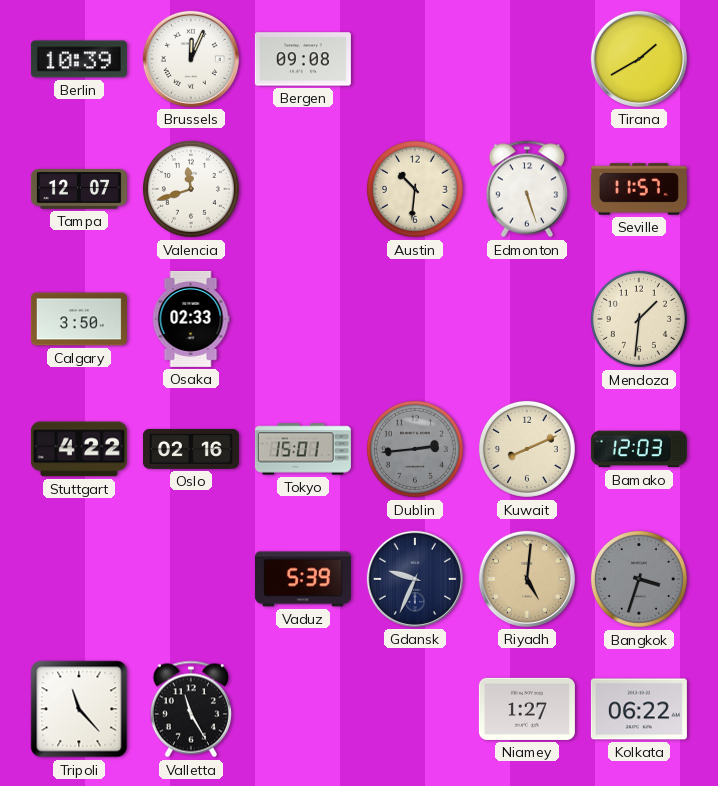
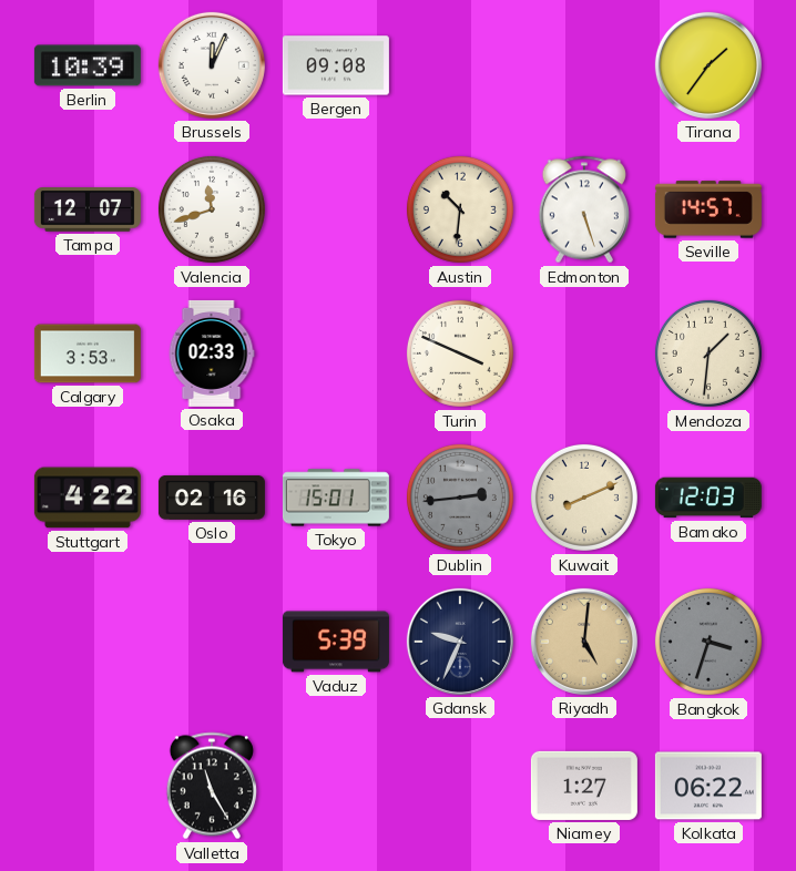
Tirana: 1:40 -> 1:36 (708, 65)
Seville: 11:57 -> 14:57 (708, 209)
Calgary: 3:50 -> 3:53 (88, 353)
Turin: none -> 3:49 (460, 353)
Tripoli: 11:23 -> none (79, 709)
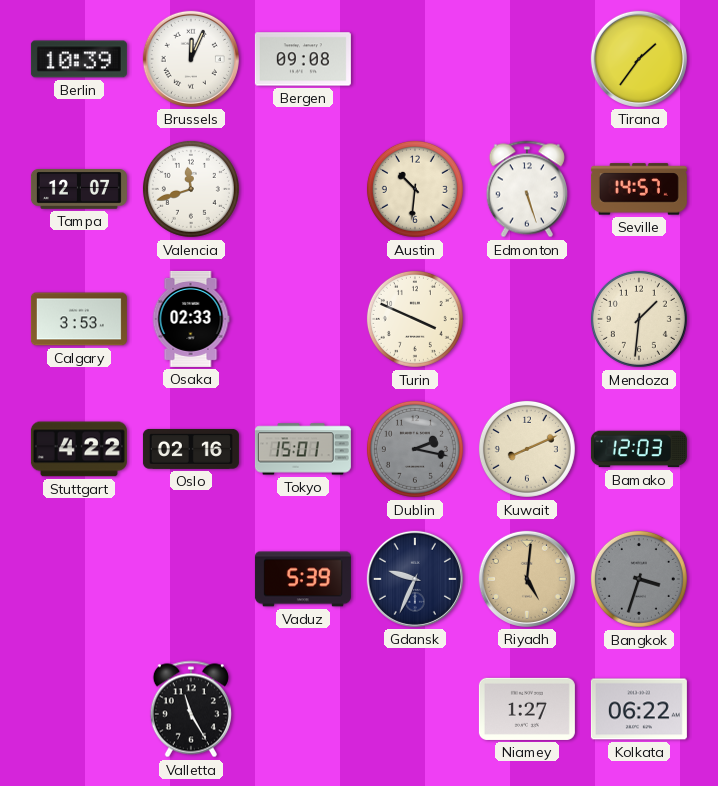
Dublin: 2:44 -> 2:17 (415, 449)
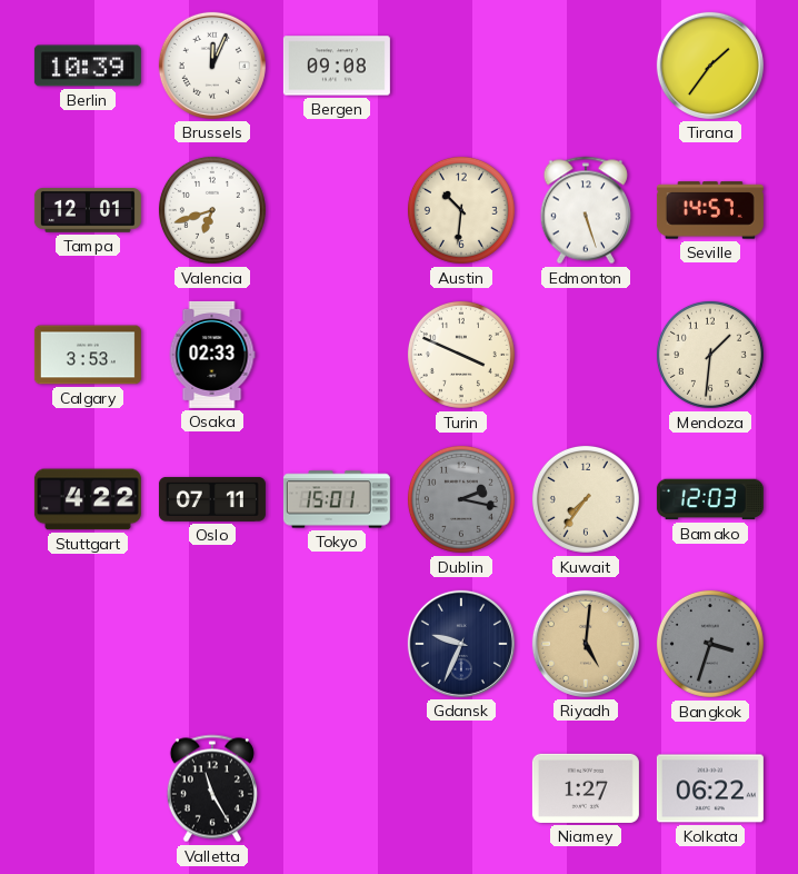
Tampa: 12:07 -> 12:01 (88, 211)
Valencia: 11:42 -> 6:42 (212, 210)
Oslo: 02:16 -> 07:11 (212, 499)
Kuwait: 8:11 -> 7:36 (586, 499)
Vaduz: 5:39 -> none (303, 579)
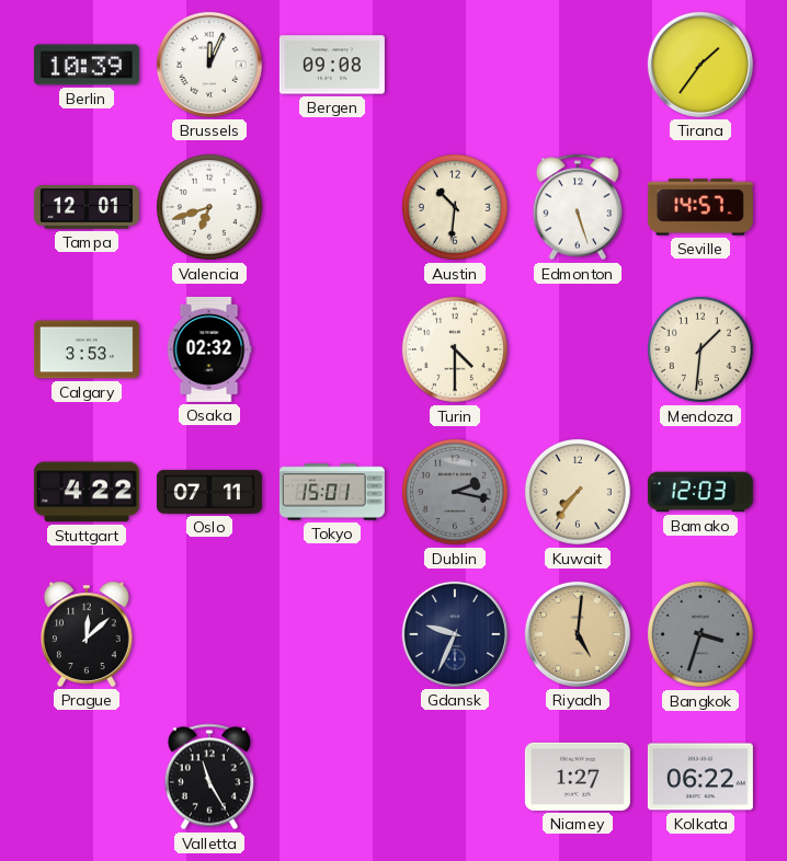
Osaka: 02:33 -> 02:32 (209, 349)
Turin: 3:49 -> 4:30 (455, 349)
Prague: none -> 12:08 (88, 634)
